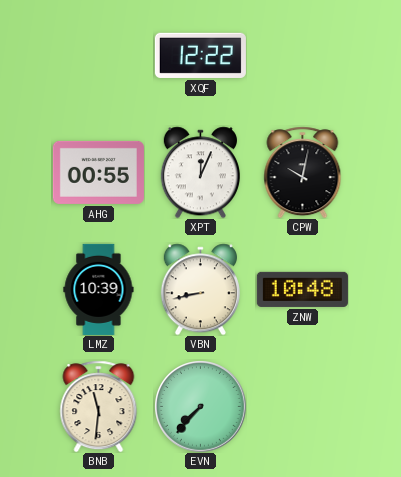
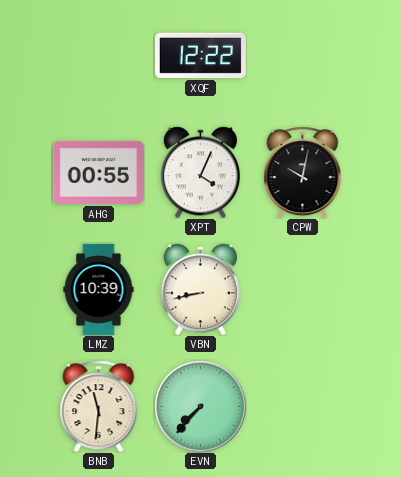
XPT: 12:04 -> 4:04 (200, 172)
ZNW: 10:48 -> none (302, 289)
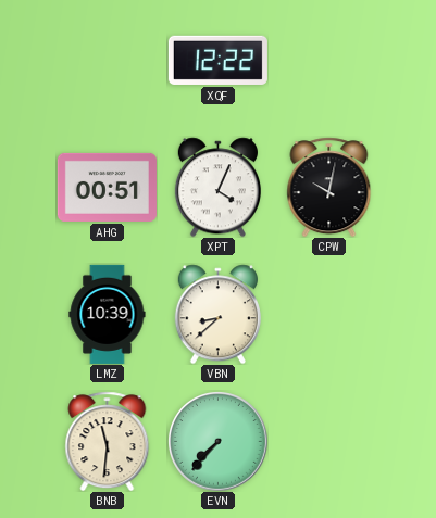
AHG: 00:55 -> 00:51 (107, 187)
VBN: 8:43 -> 8:38 (217, 314)
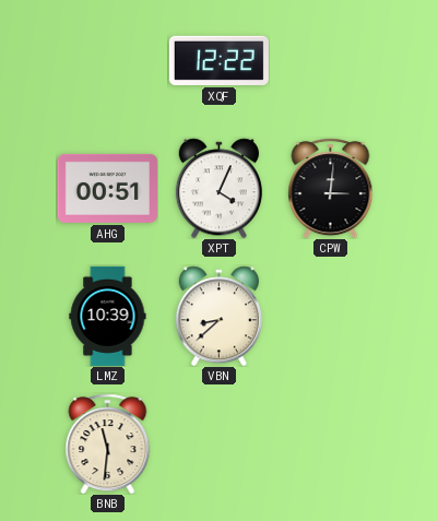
CPW: 10:02 -> 3:01 (331, 188)
EVN: 7:37 -> none (219, 442)
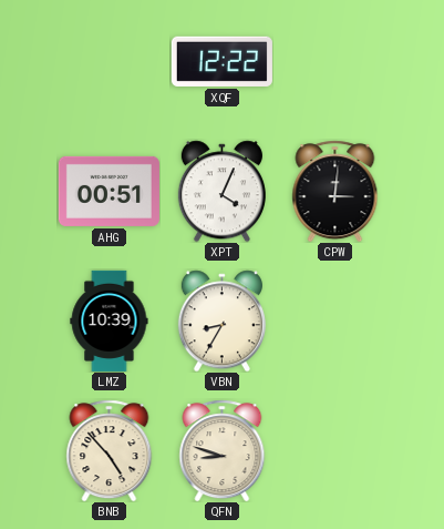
VBN: 8:38 -> 8:35 (221, 321)
BNB: 11:31 -> 4:53 (110, 450)
QFN: none -> 8:48 (223, 450)
